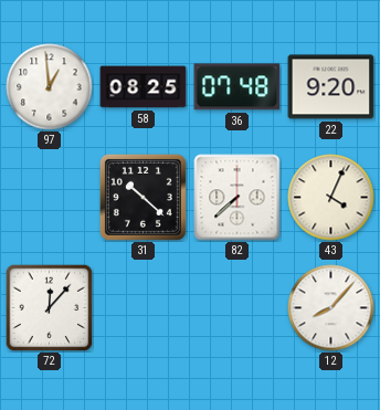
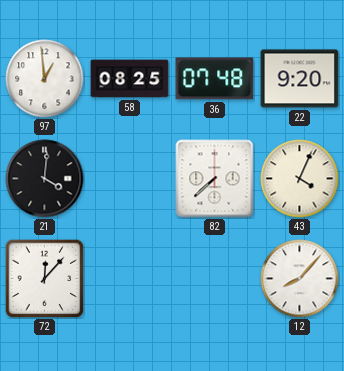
21: none -> 4:01 (45, 179)
31: 10:22 -> none (142, 197)
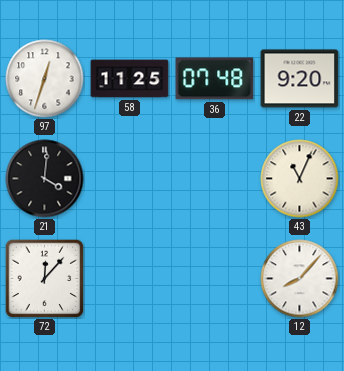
97: 12:59 -> 12:33 (45, 79)
58: 08:25 -> 11:25 (130, 79)
82: 7:38 -> none (215, 179)
43: 4:04 -> 11:04 (300, 179)
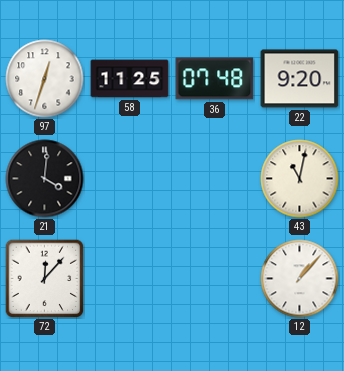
43: 11:04 -> 11:02 (300, 179)
12: 8:07 -> 1:07 (300, 279)
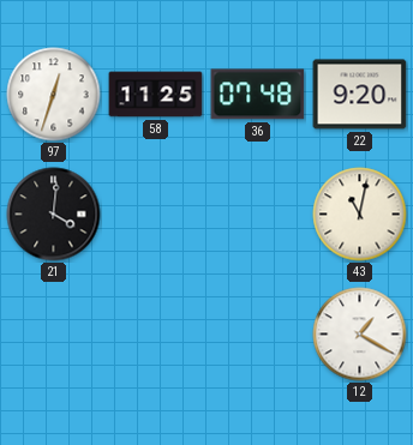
72: 12:07 -> none (44, 278)
12: 1:07 -> 1:20 (360, 335)
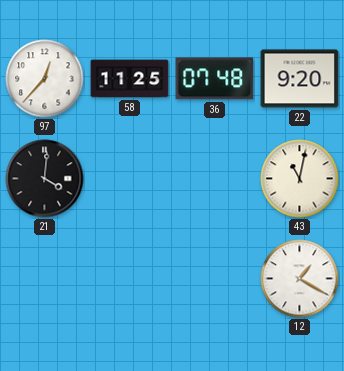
97: 12:33 -> 12:37 (45, 79)
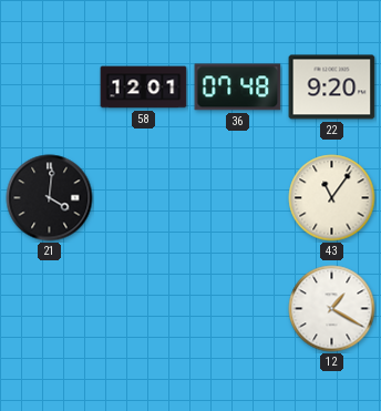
97: 12:37 -> none (45, 79)
58: 11:25 -> 12:01 (144, 88)
43: 11:02 -> 11:06 (332, 198)
